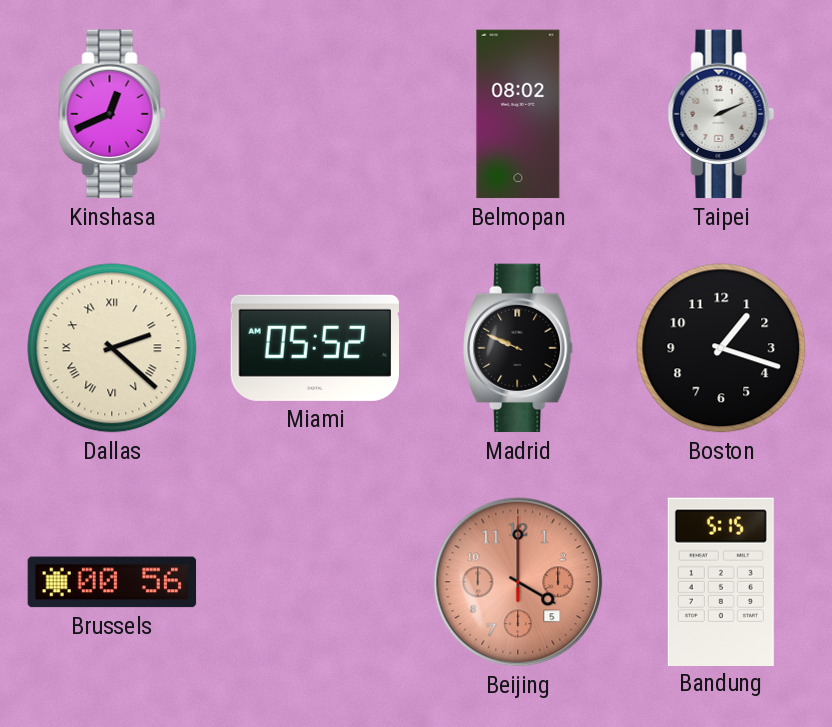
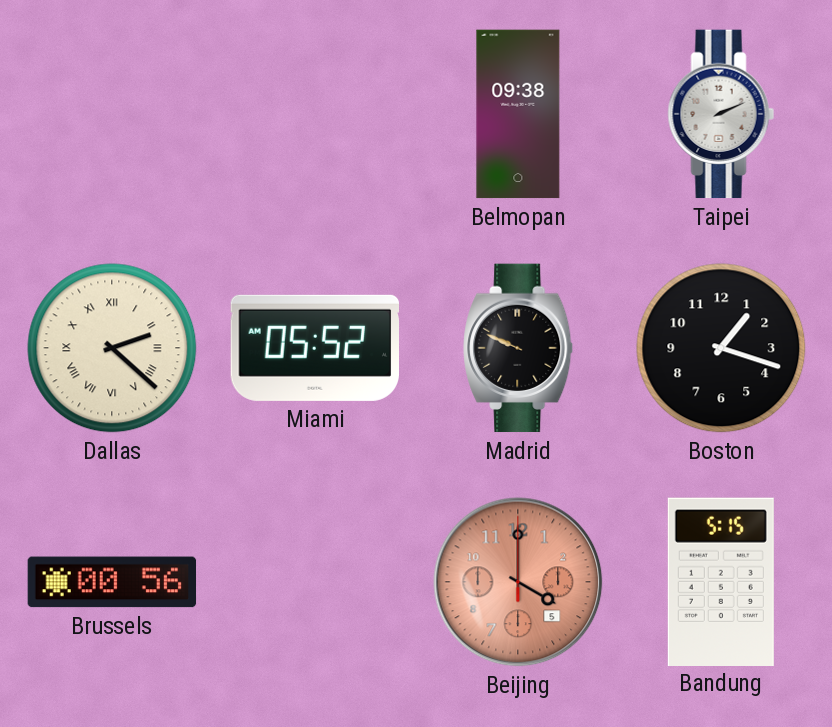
Kinshasa: 12:41 -> none (112, 114)
Belmopan: 08:02 -> 09:38 (518, 114)
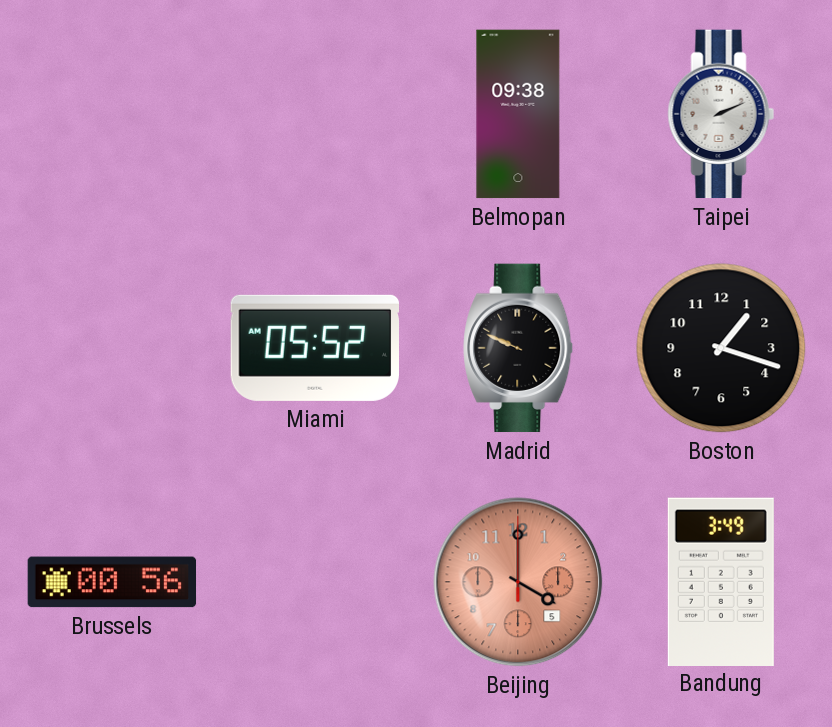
Dallas: 2:22 -> none (112, 348)
Bandung: 5:15 -> 3:49 (721, 581)
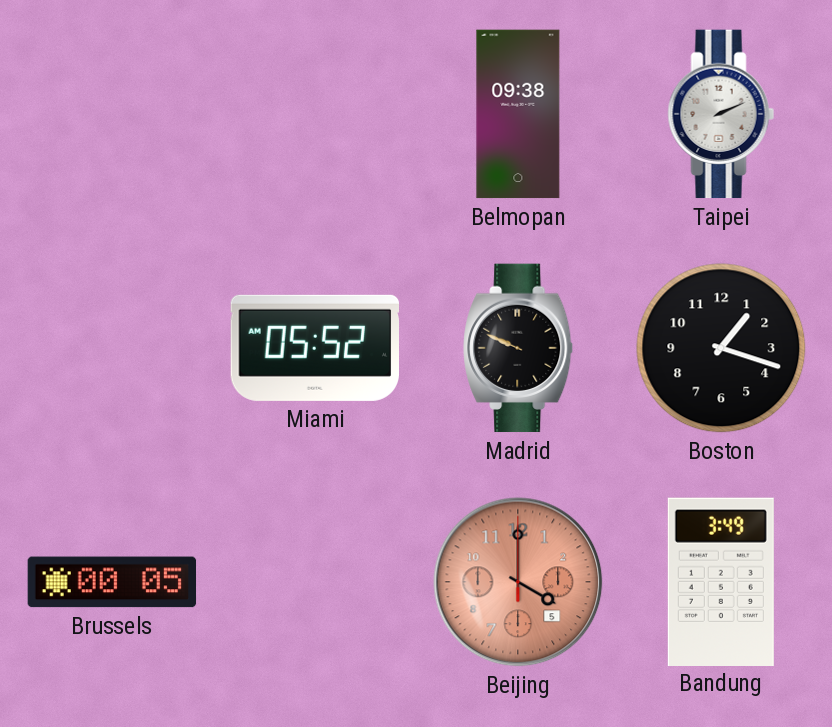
Brussels: 00:56 -> 00:05 (112, 582)
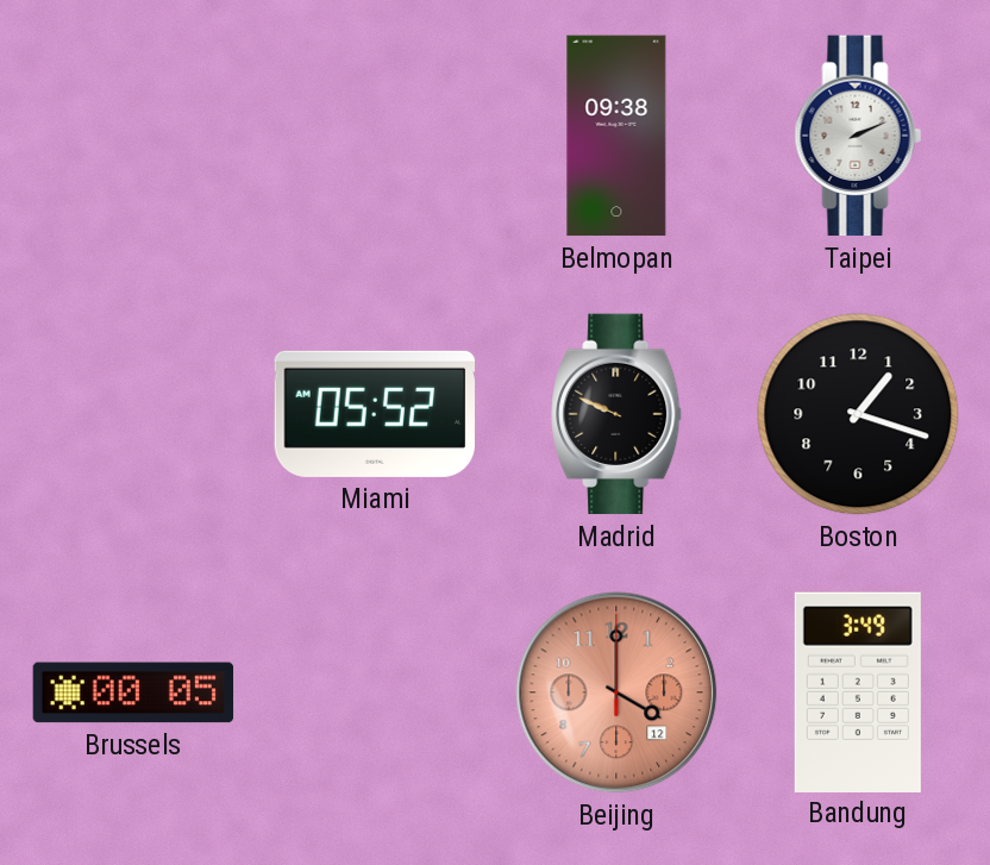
Beijing date: 5 -> 12 (616, 692)
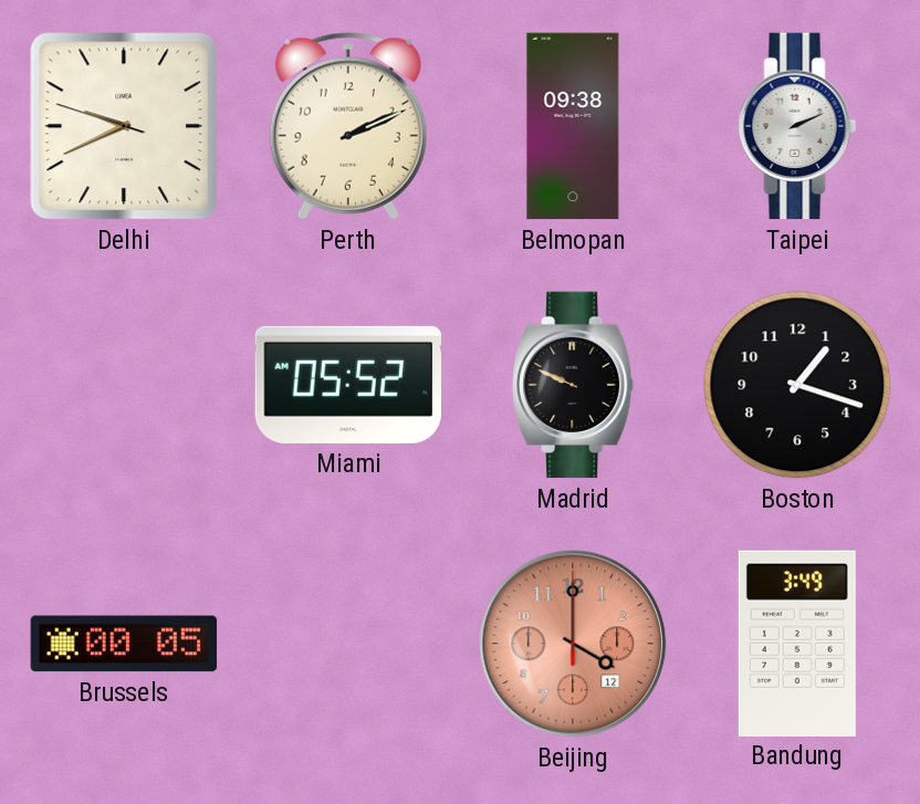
Delhi: none -> 9:40 (124, 126)
Perth: none -> 2:11 (348, 126)
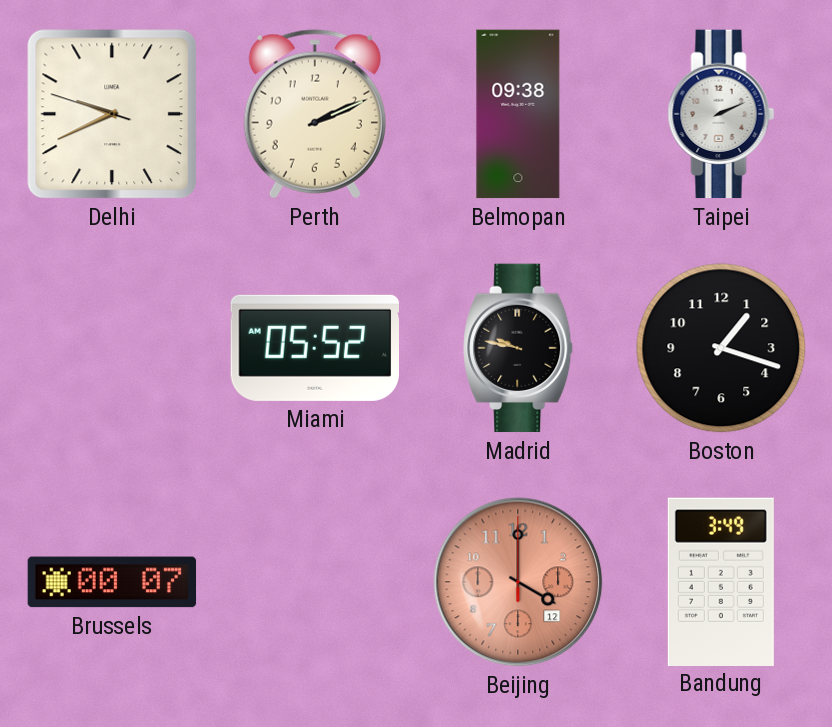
Madrid: 9:49 -> 9:47 (519, 348)
Brussels: 00:05 -> 00:07 (112, 582)
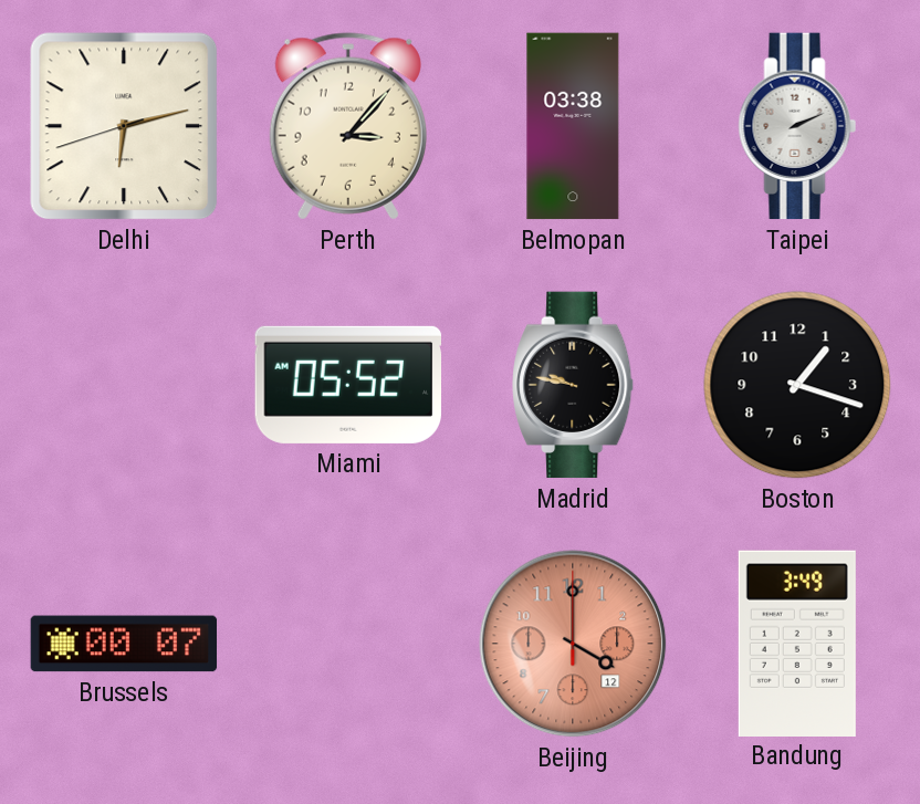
Delhi: 9:40 -> 6:12 (124, 126)
Perth: 2:11 -> 3:07 (348, 126)
Belmopan: 09:38 -> 03:38 (573, 126)
